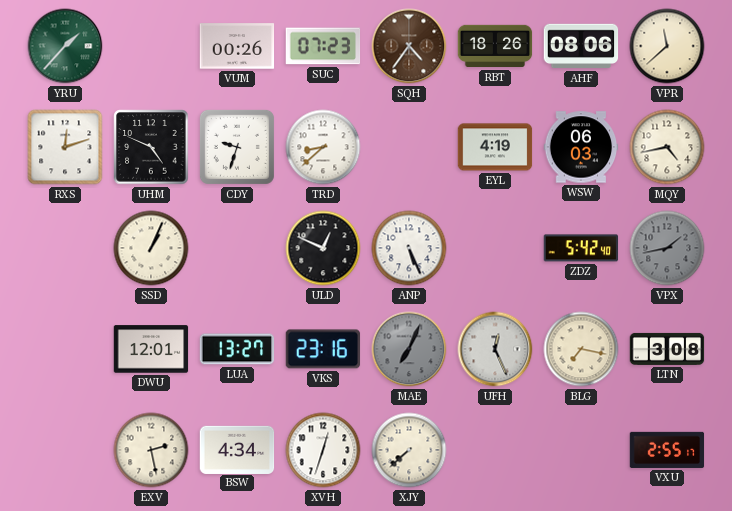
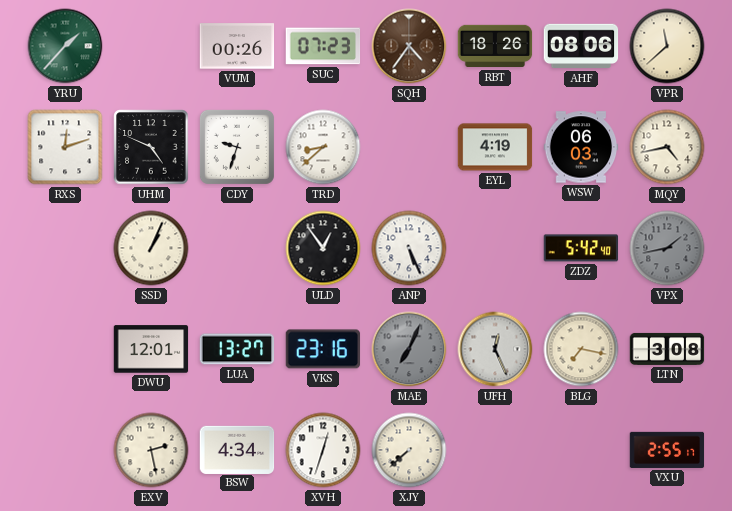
ULD: 12:49 -> 12:54 (323, 248)
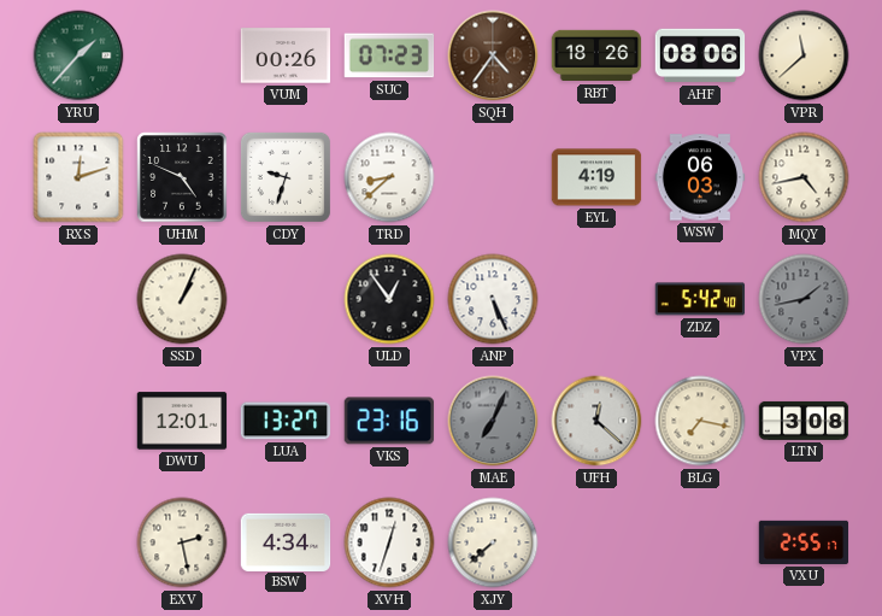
UFH: 12:26 -> 12:22 (596, 421)
